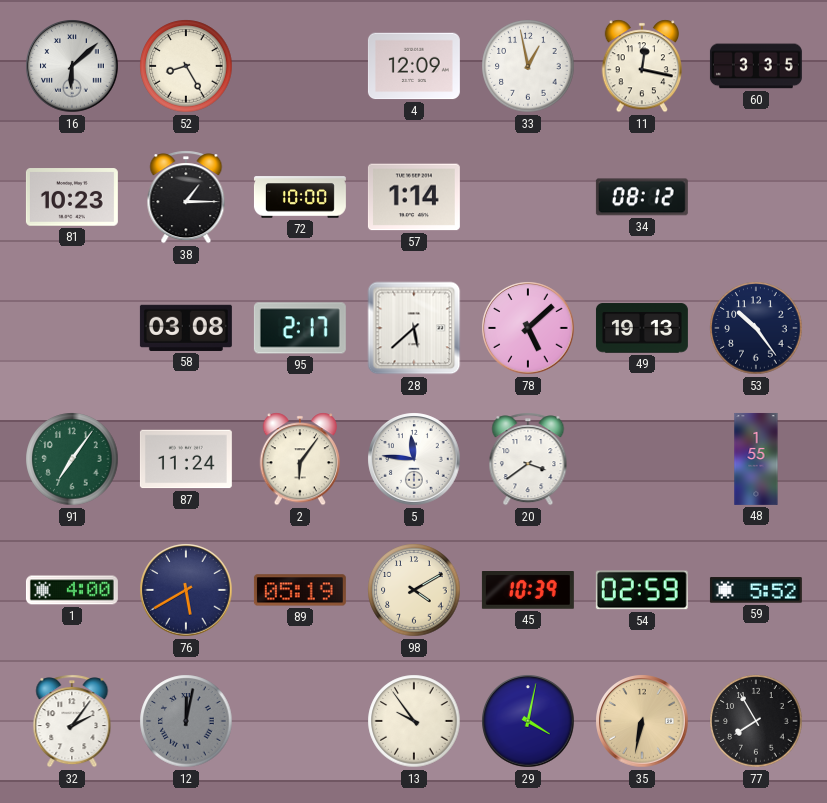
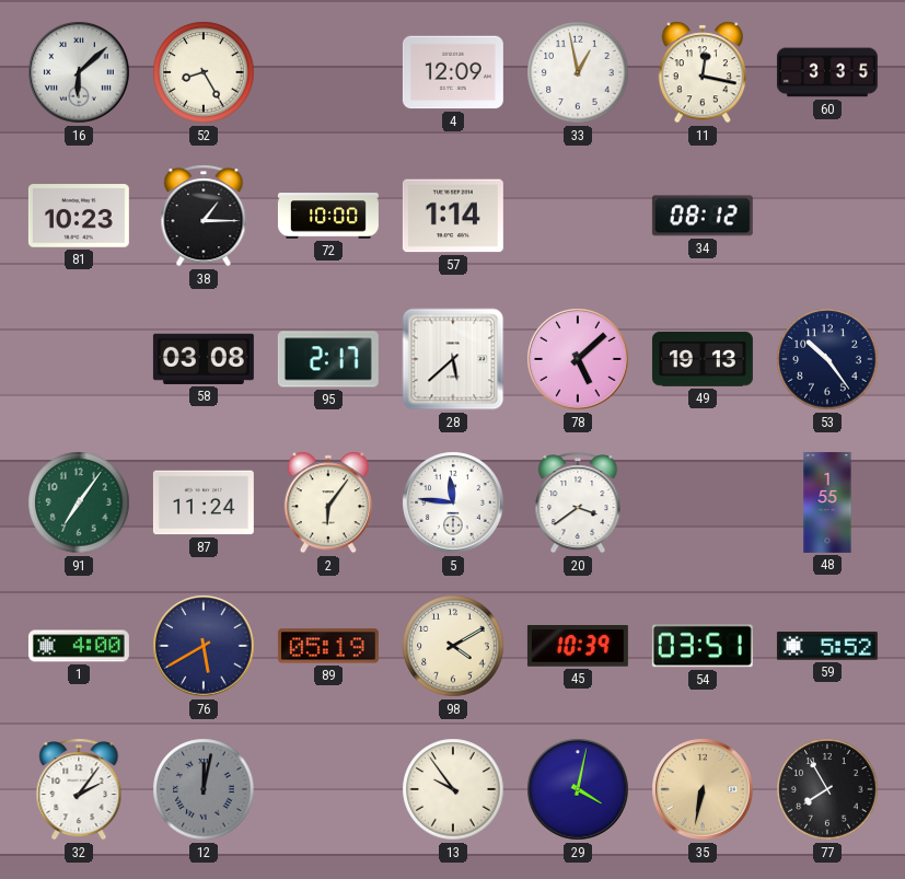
54: 02:59 -> 03:51 (703, 646)
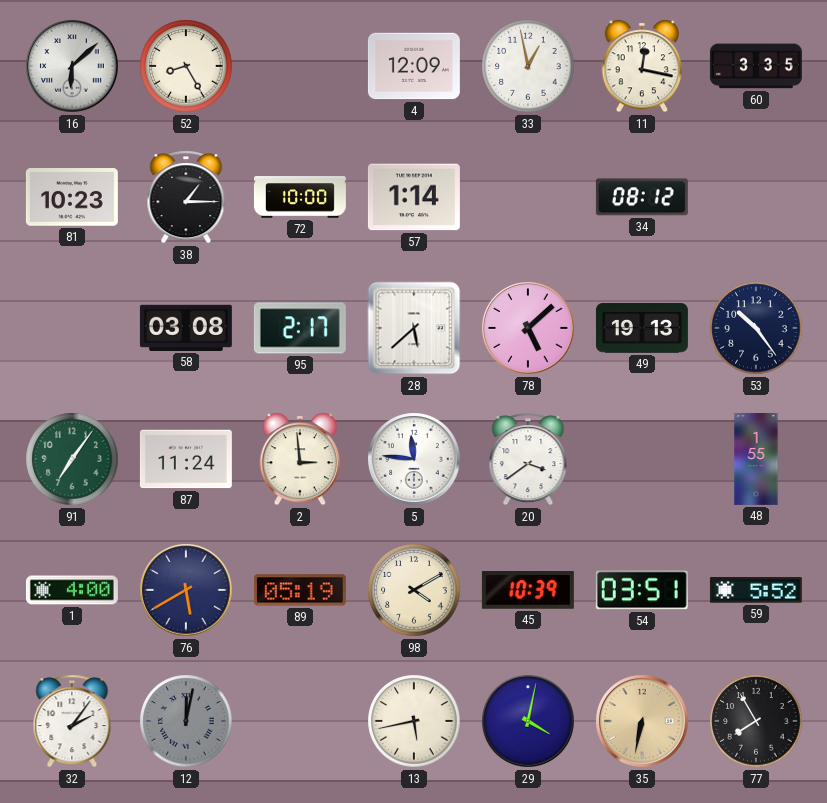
2: 6:06 -> 2:59 (299, 459)
13: 9:54 -> 5:43 (414, 721)
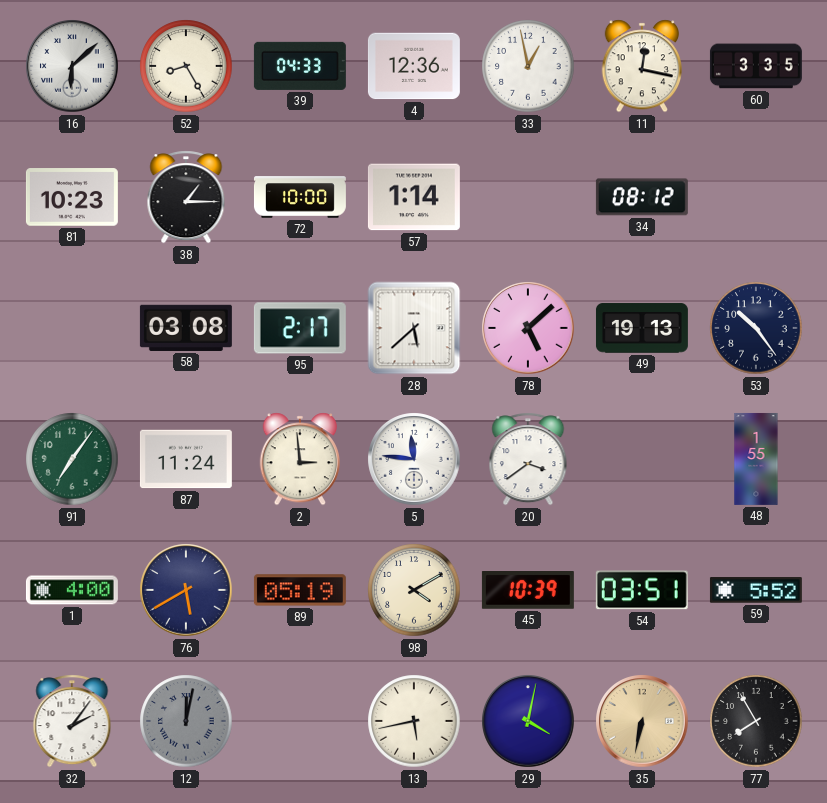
39: none -> 04:33 (300, 66)
4: 12:09 -> 12:36 (414, 66)
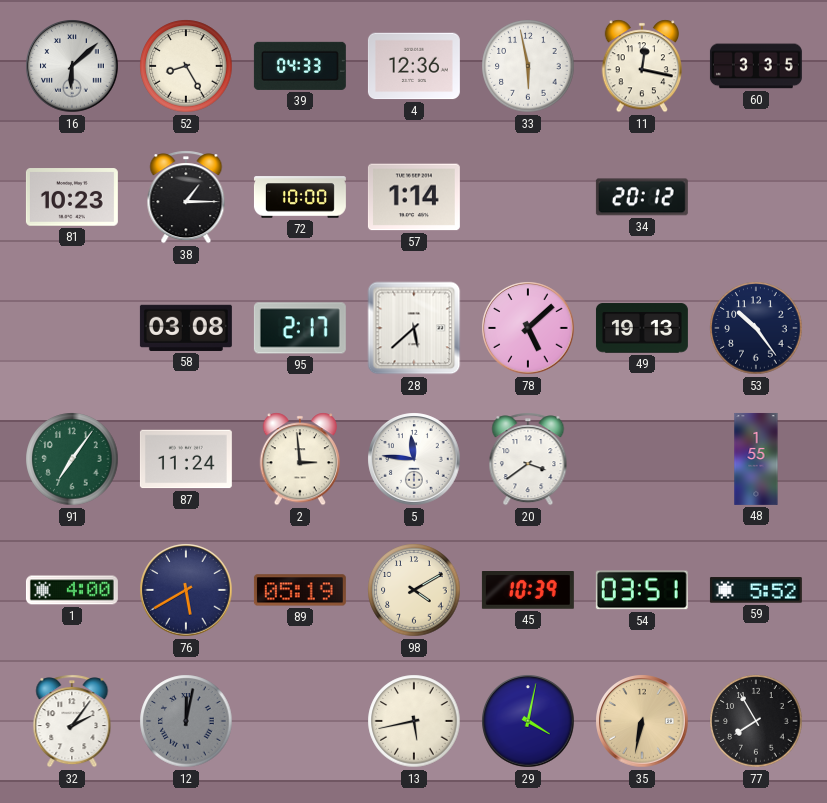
33: 12:58 -> 5:58 (528, 66)
34: 08:12 -> 20:12 (642, 197)
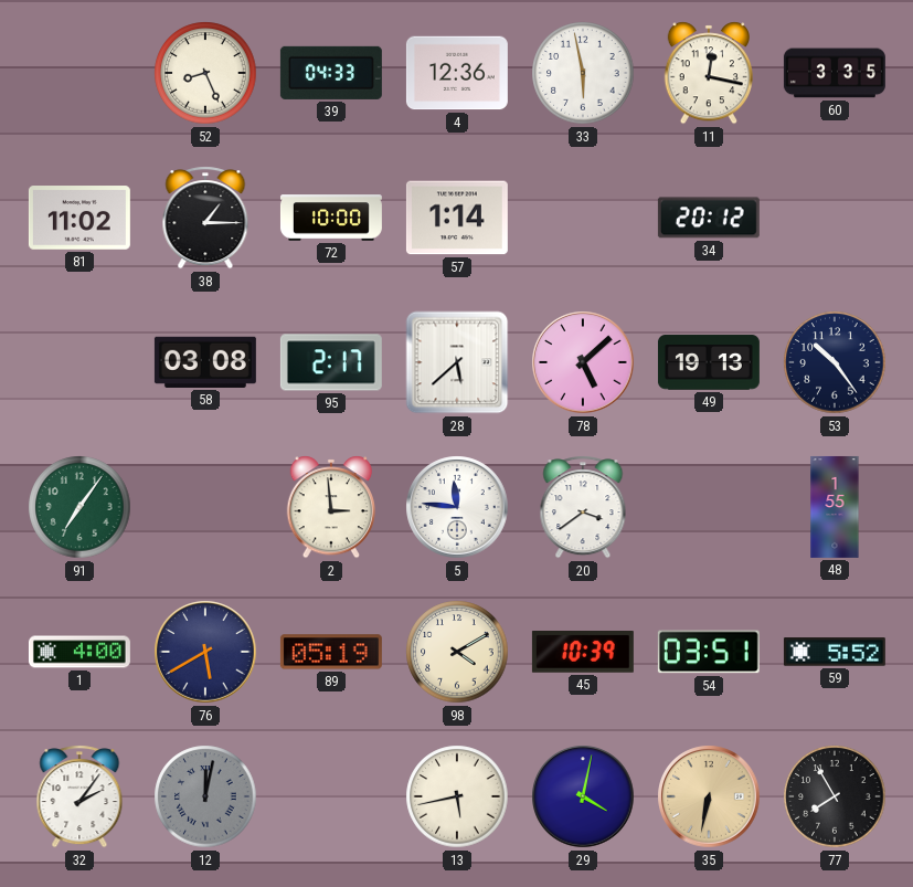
16: 6:08 -> none (72, 66)
52: 8:25 -> 8:26 (205, 73)
81: 10:23 -> 11:02 (79, 218)
87: 11:24 -> none (186, 459)
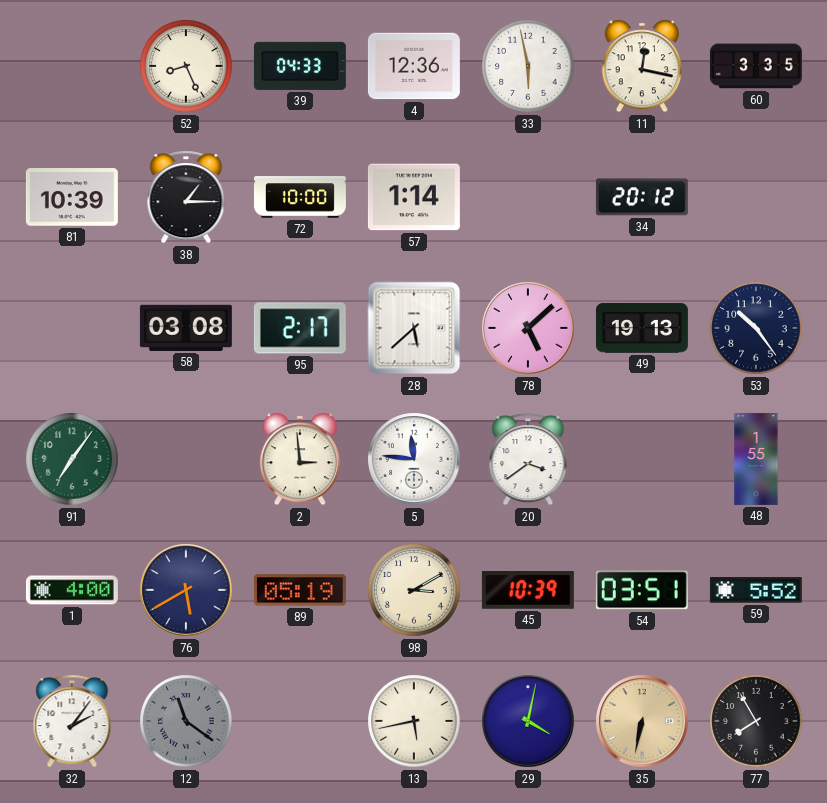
81: 11:02 -> 10:39 (72, 197)
98: 4:10 -> 3:10 (414, 590)
12: 12:02 -> 11:21 (186, 721)
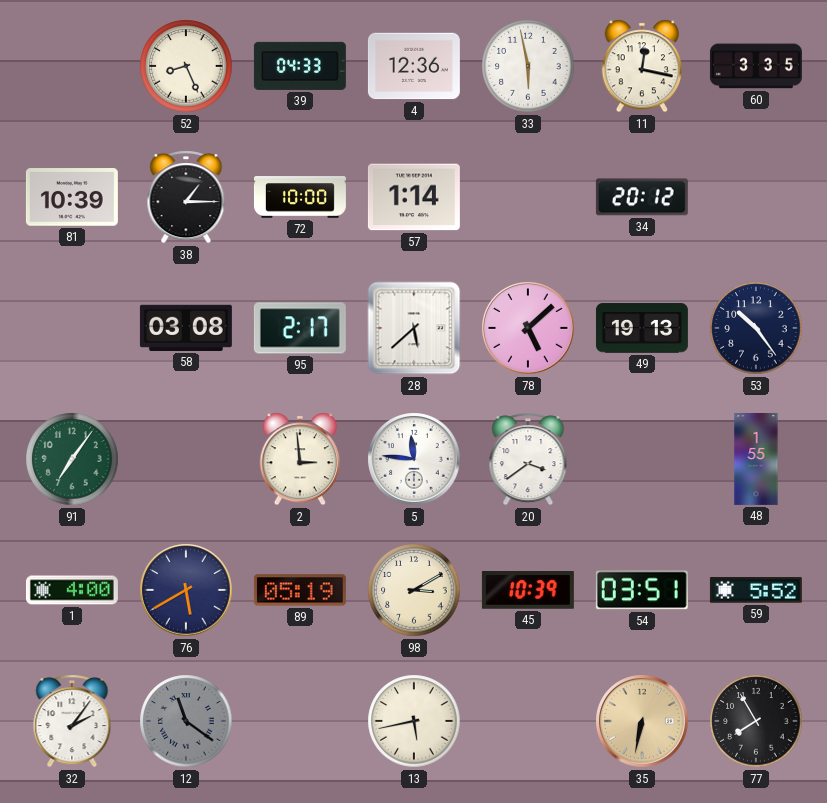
29: 4:02 -> none (528, 721)
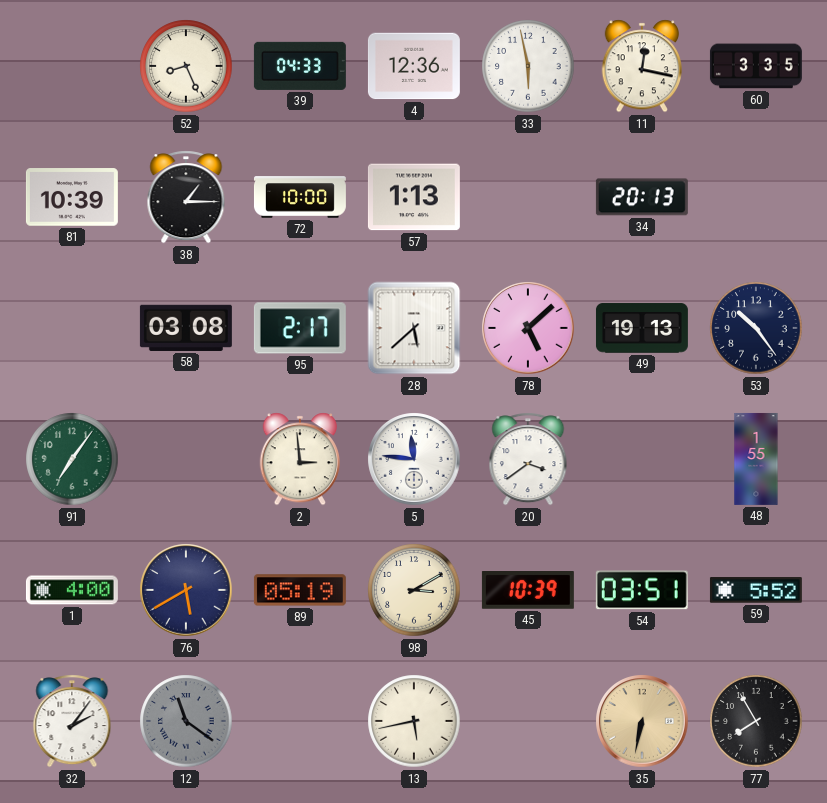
57: 1:14 -> 1:13 (414, 197)
34: 20:12 -> 20:13 (642, 197)
